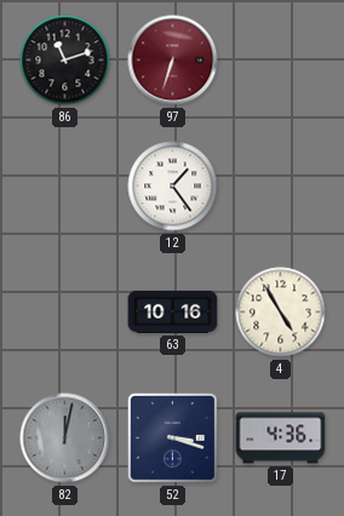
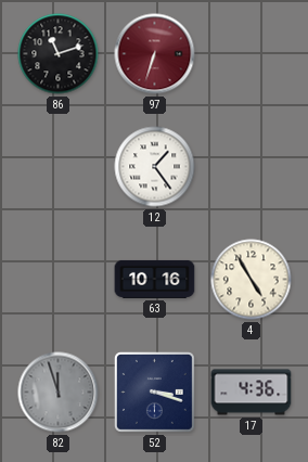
82: 12:02 -> 11:57 (59, 393)
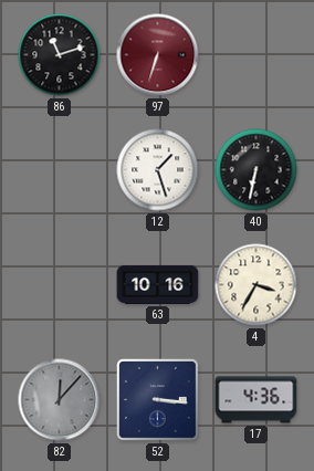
12: 1:24 -> 1:27 (158, 170)
40: none -> 6:32 (257, 170)
4: 4:55 -> 3:35 (257, 285)
82: 11:57 -> 12:07 (60, 400)
52: 3:18 -> 3:16 (157, 399)
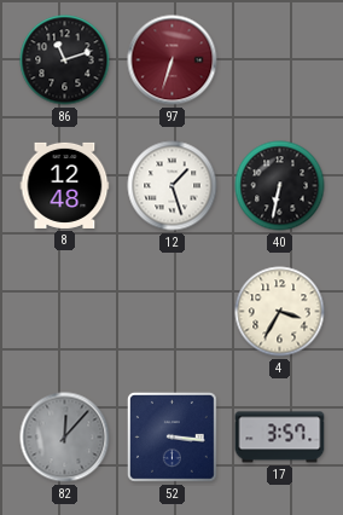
8: none -> 12:48 (65, 185)
63: 10:16 -> none (158, 284)
17: 4:36 -> 3:57 (280, 438)
